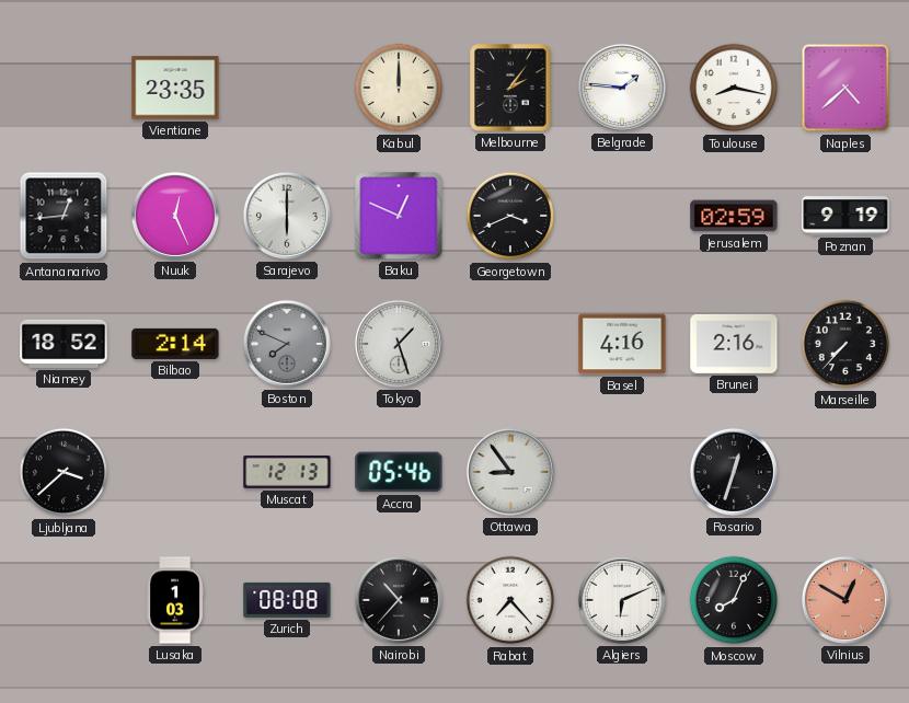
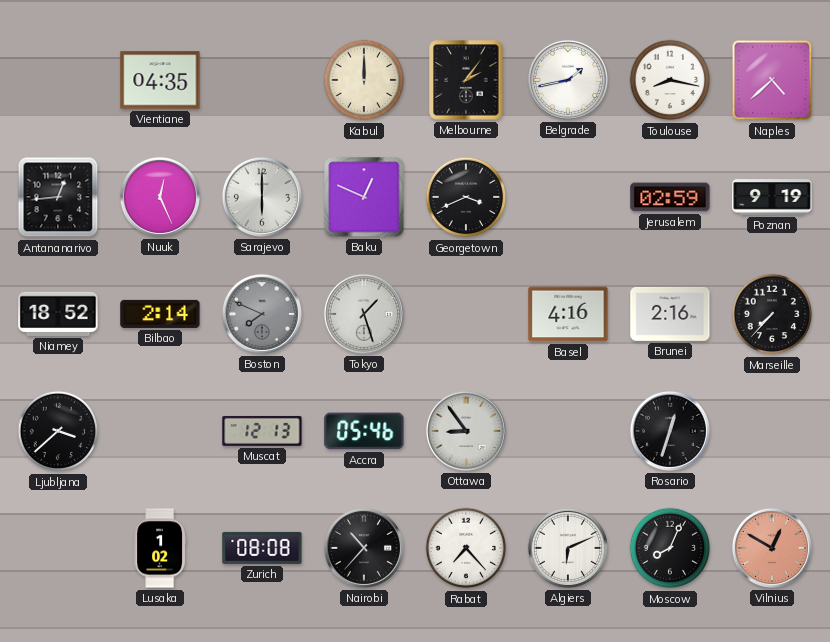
Vientiane: 23:35 -> 04:35 (160, 80)
Belgrade: 1:46 -> 1:43 (568, 80)
Lusaka: 1:03 -> 1:02 (159, 548)
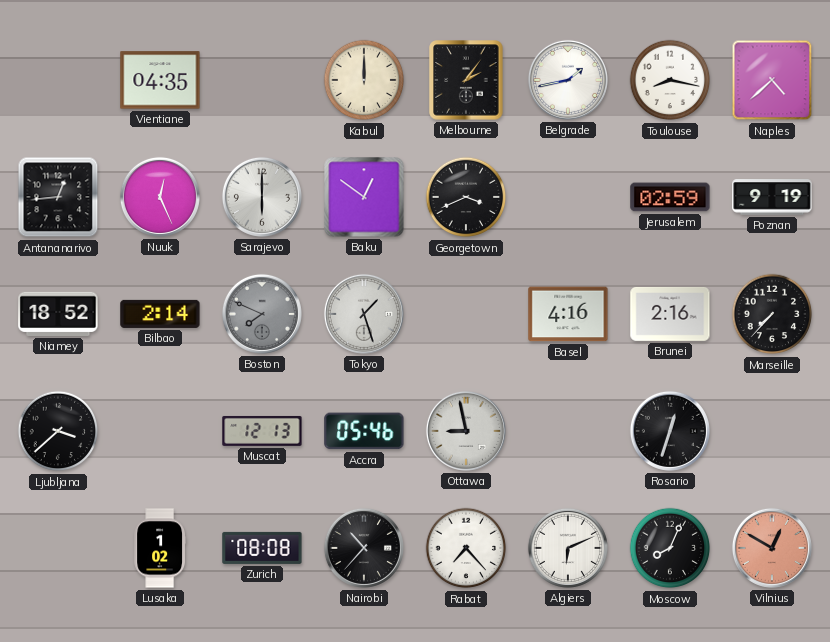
Baku: 12:49 -> 12:51 (364, 197)
Ottawa: 8:54 -> 8:58 (466, 431)
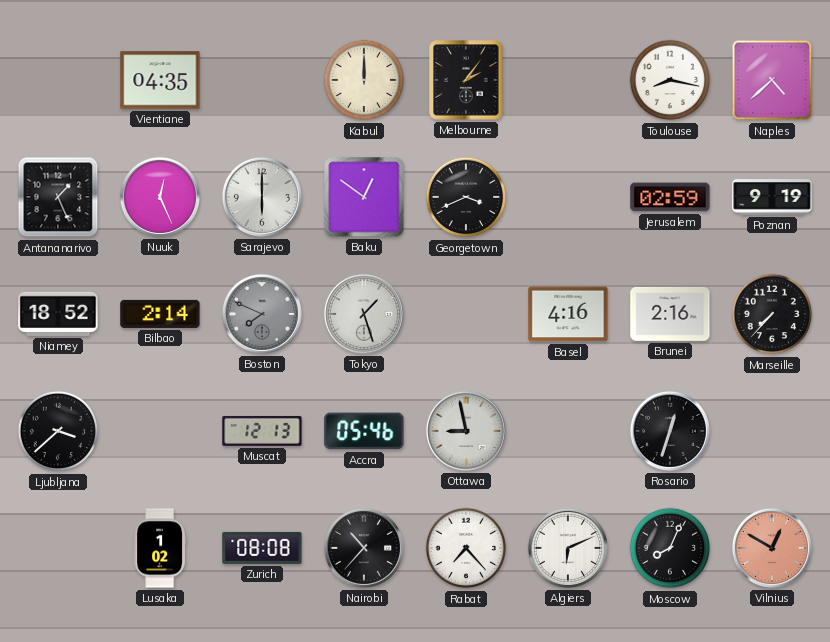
Belgrade: 1:43 -> none (568, 80)
Antananarivo: 12:44 -> 1:26 (58, 197)
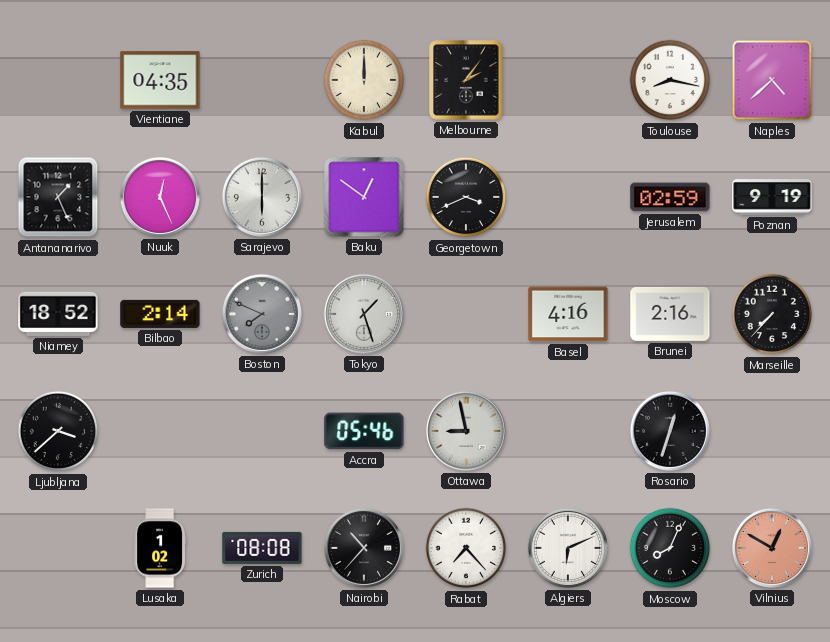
Muscat: 12:13 -> none (262, 431)
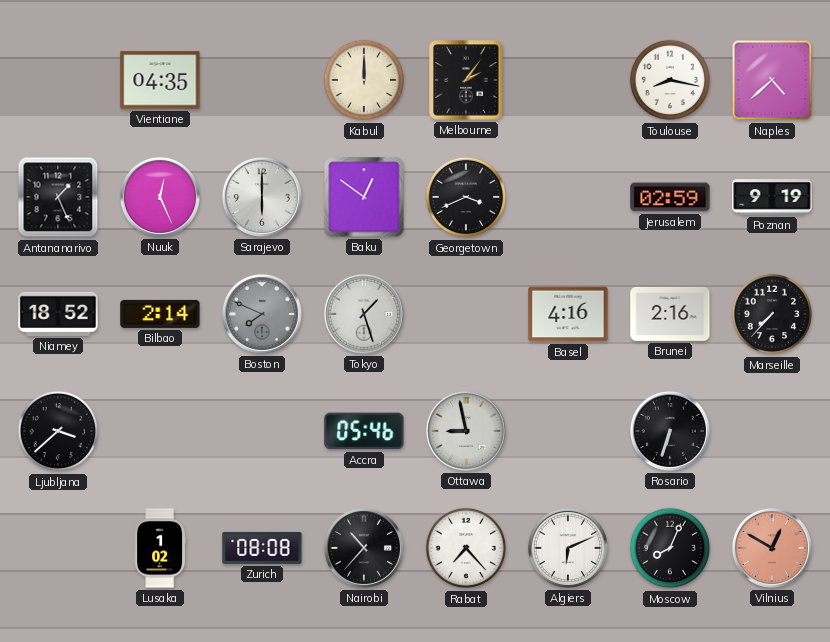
Rosario: 12:33 -> 6:33 (670, 431)
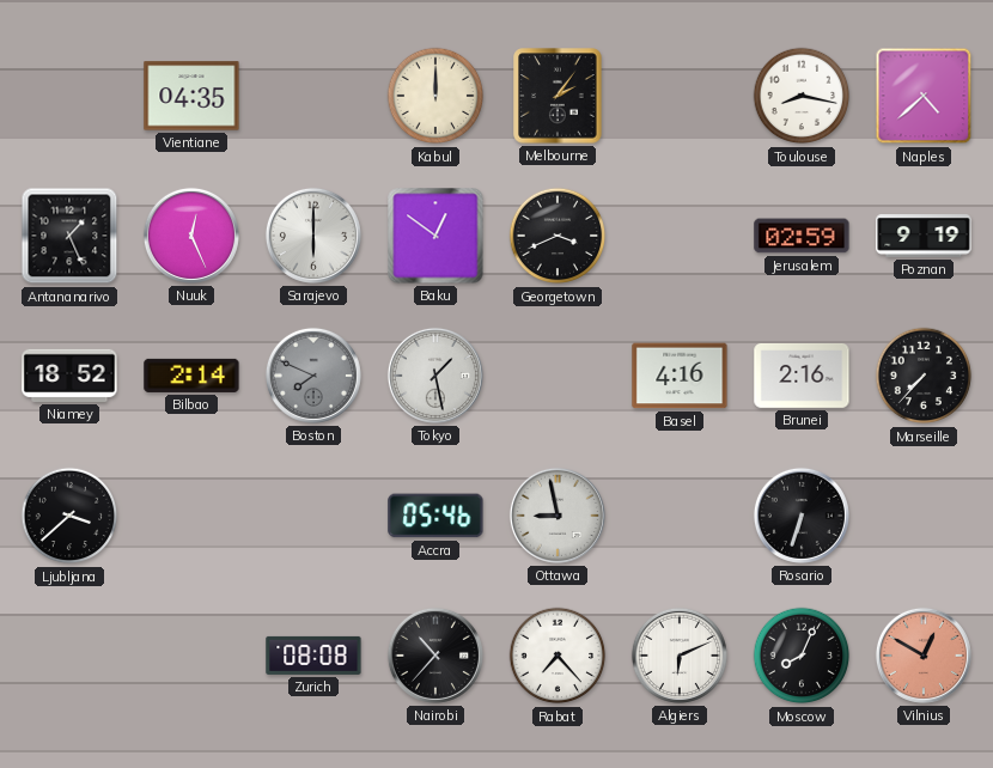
Tokyo: 1:27 -> 1:28 (435, 376)
Lusaka: 1:02 -> none (159, 548)
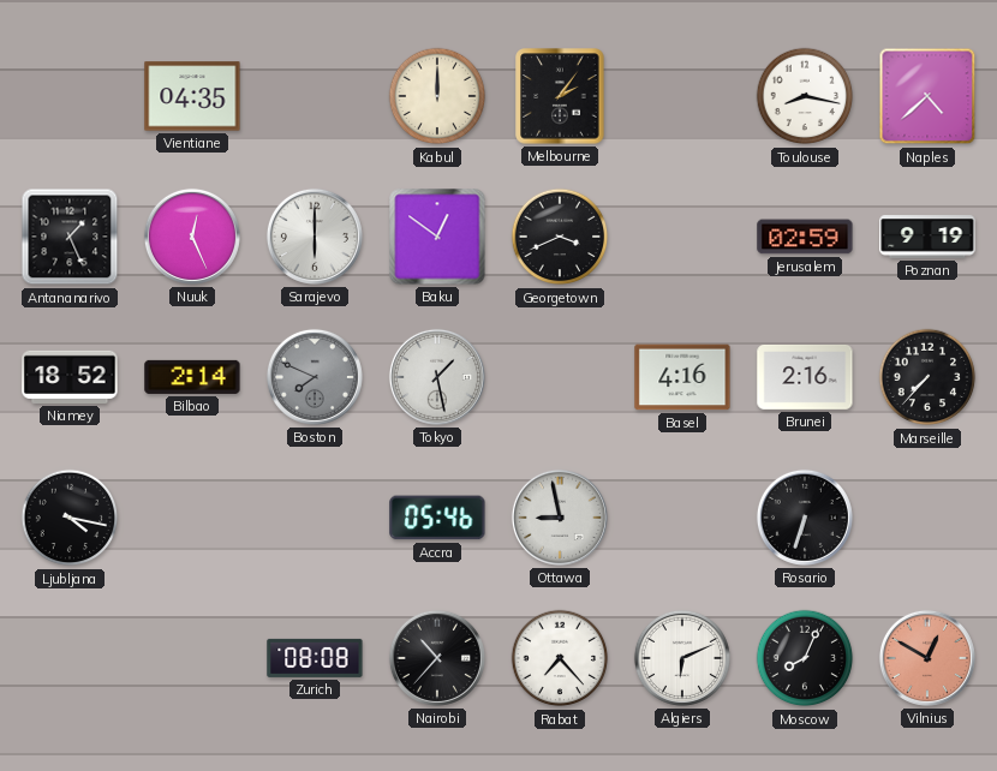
Ljubljana: 3:38 -> 4:17 (70, 518)
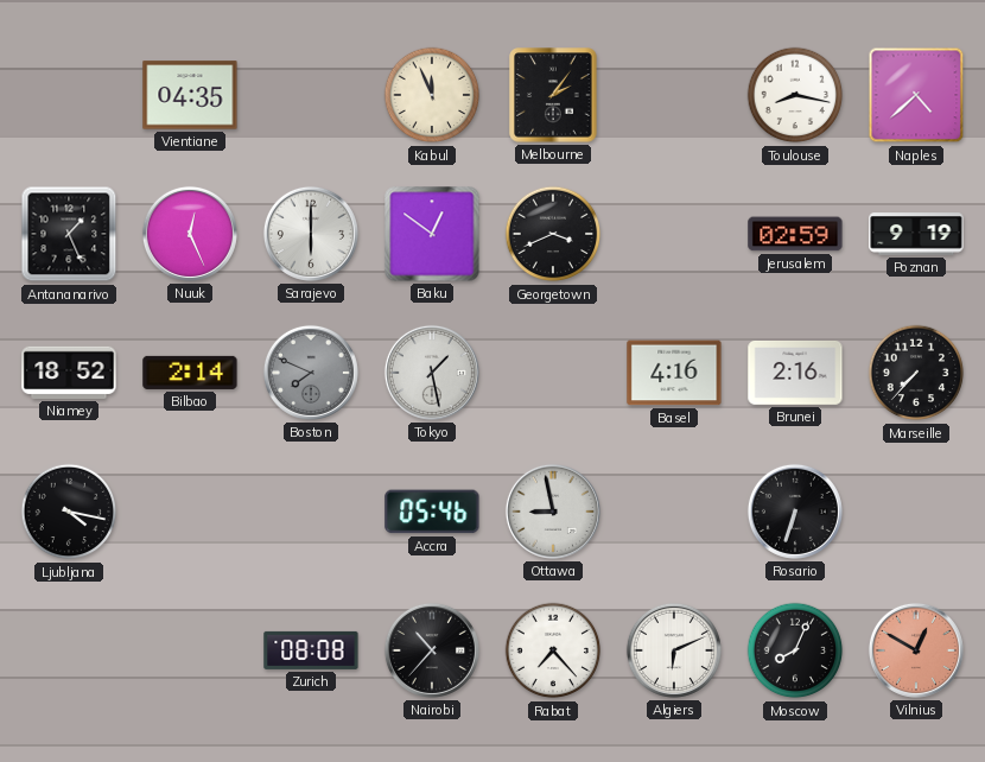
Kabul: 12:00 -> 11:56 (432, 95)
